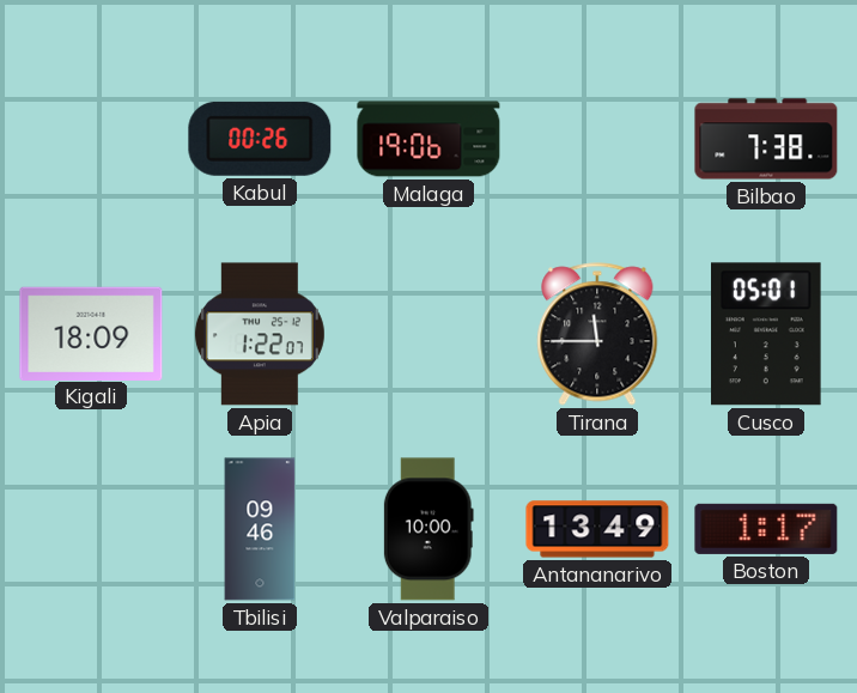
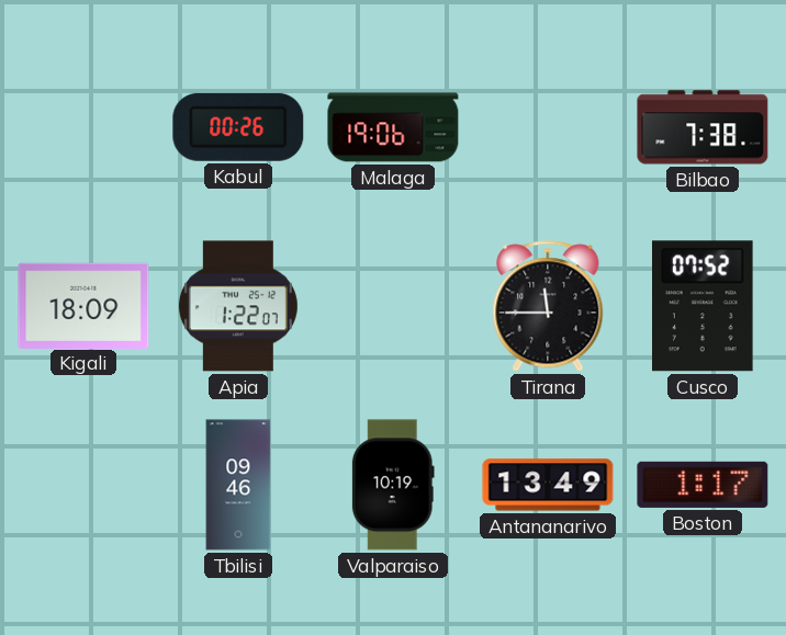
Cusco: 05:01 -> 07:52 (704, 306)
Valparaiso: 10:00 -> 10:19 (393, 485)
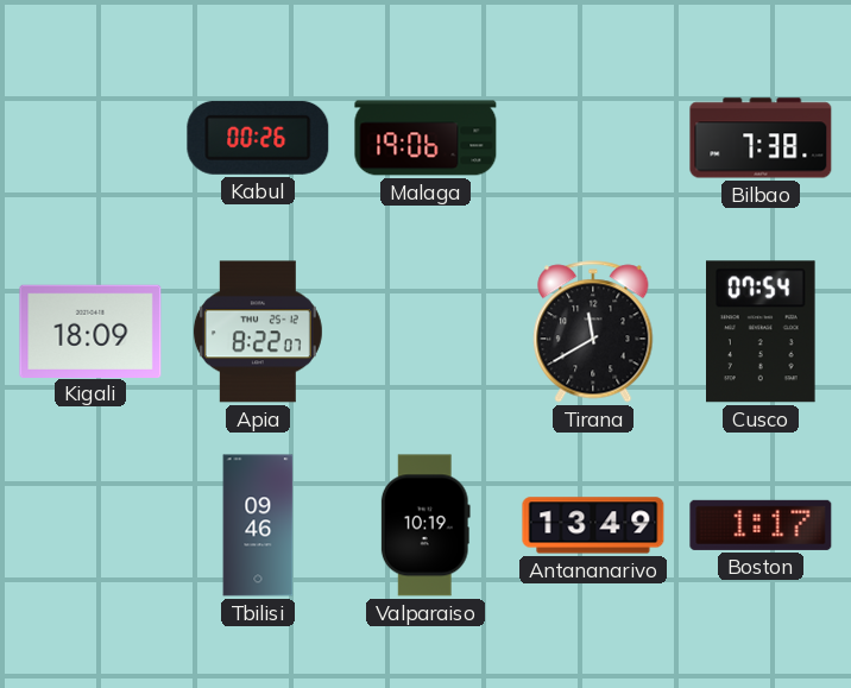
Apia: 1:22 -> 8:22 (258, 332)
Tirana: 11:45 -> 11:40 (593, 332)
Cusco: 07:52 -> 07:54 (762, 332)
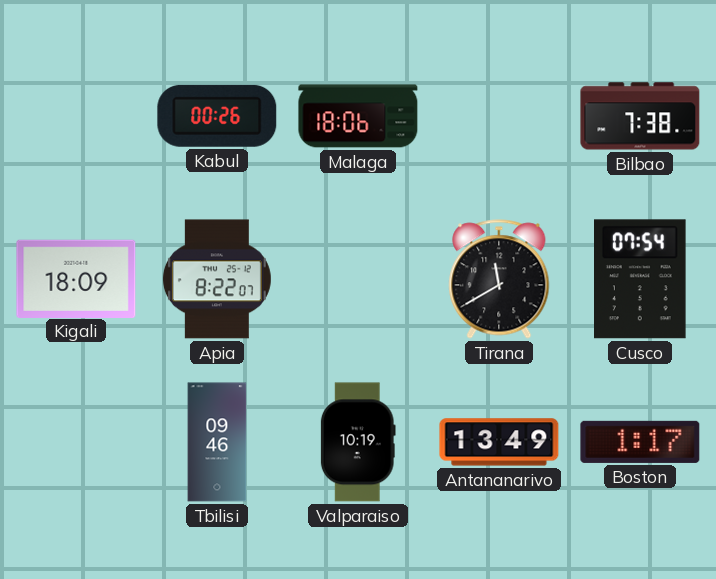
Malaga: 19:06 -> 18:06 (358, 116)
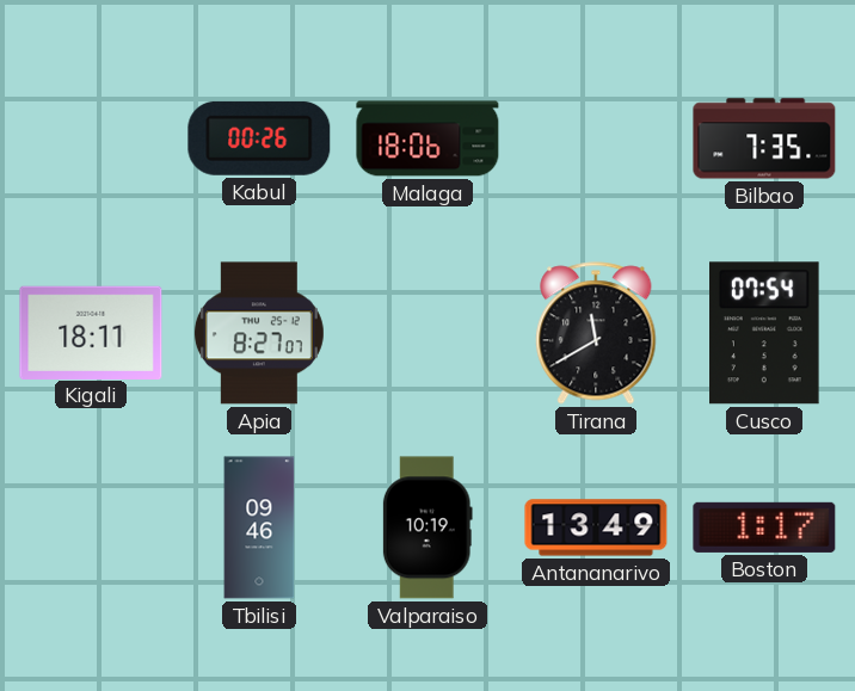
Bilbao: 7:38 -> 7:35 (764, 138)
Kigali: 18:09 -> 18:11 (91, 332)
Apia: 8:22 -> 8:27 (259, 333)
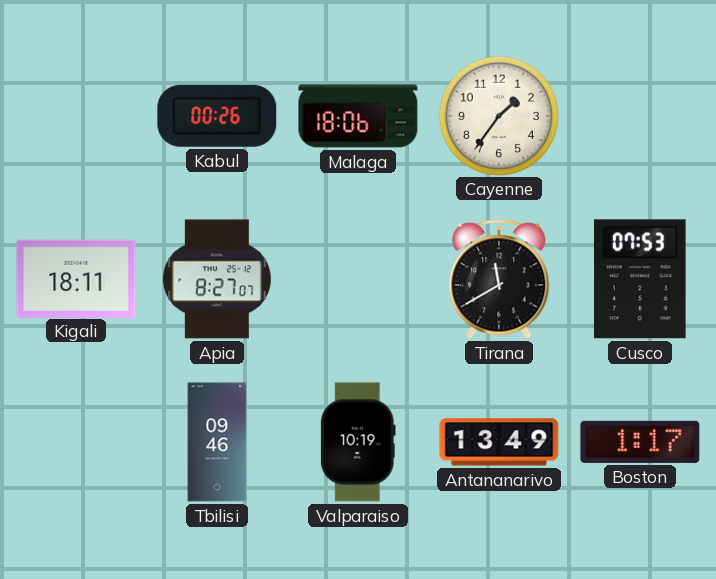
Cayenne: none -> 1:36 (498, 115)
Bilbao: 7:35 -> none (764, 138)
Cusco: 07:54 -> 07:53 (641, 279)
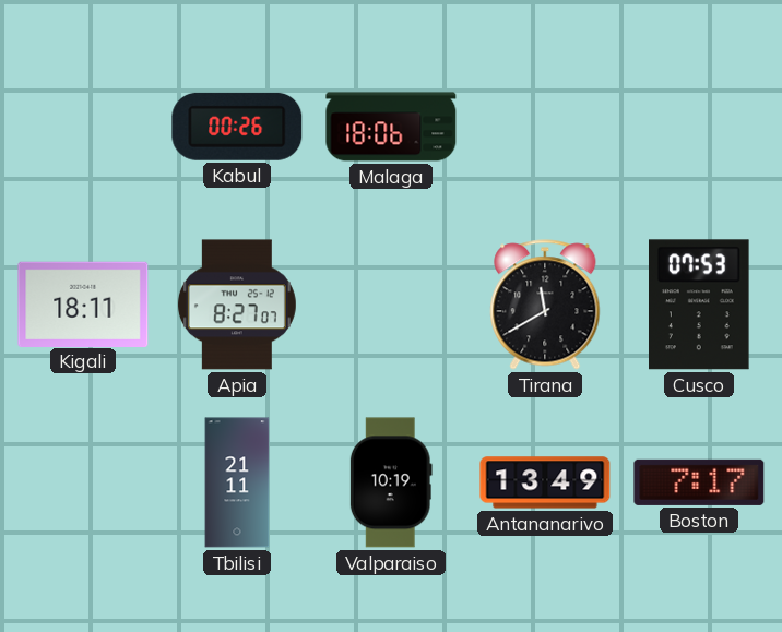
Cayenne: 1:36 -> none (498, 115)
Tbilisi: 09:46 -> 21:11 (237, 482)
Boston: 1:17 -> 7:17 (699, 482)
